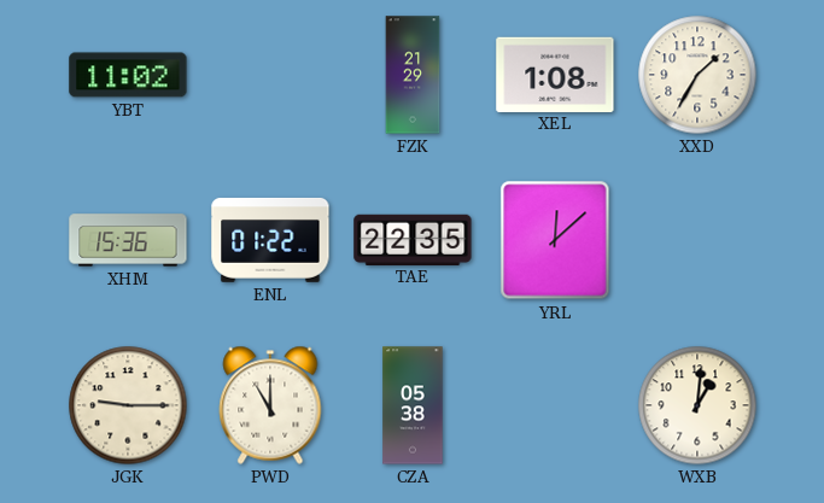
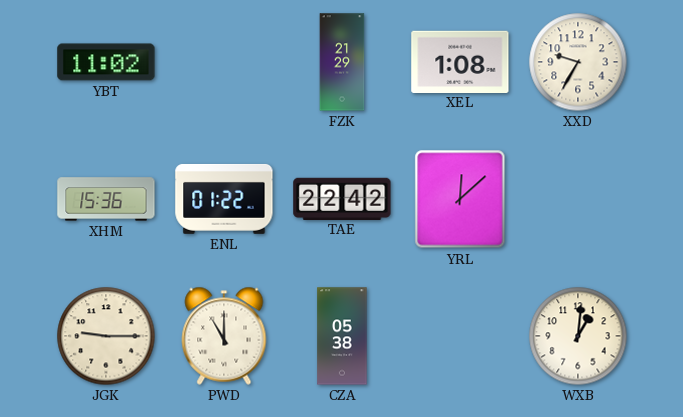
XXD: 1:35 -> 9:35 (578, 62)
TAE: 22:35 -> 22:42 (342, 198)
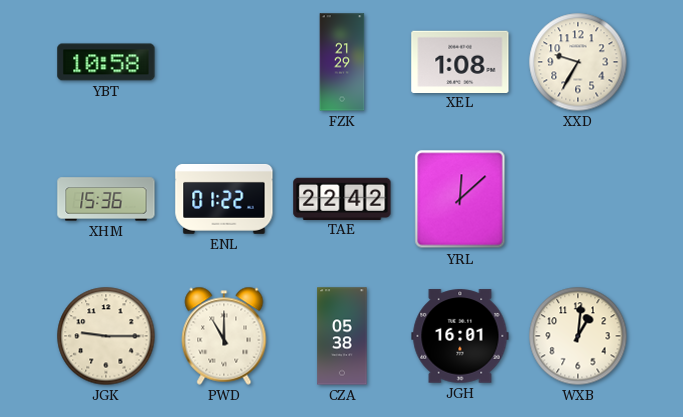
YBT: 11:02 -> 10:58 (106, 62)
JGH: none -> 16:01 (460, 336)
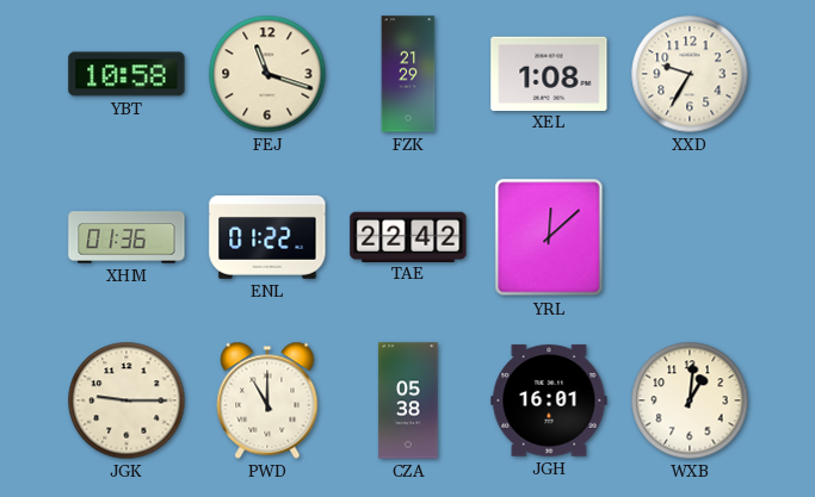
FEJ: none -> 11:18 (267, 74)
XHM: 15:36 -> 01:36 (126, 237)
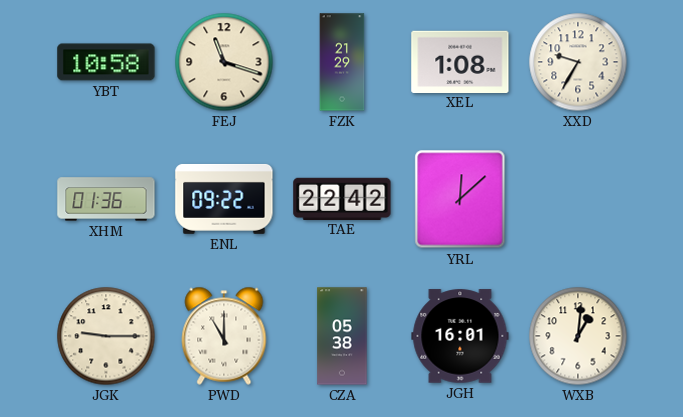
ENL: 01:22 -> 09:22 (224, 199)
